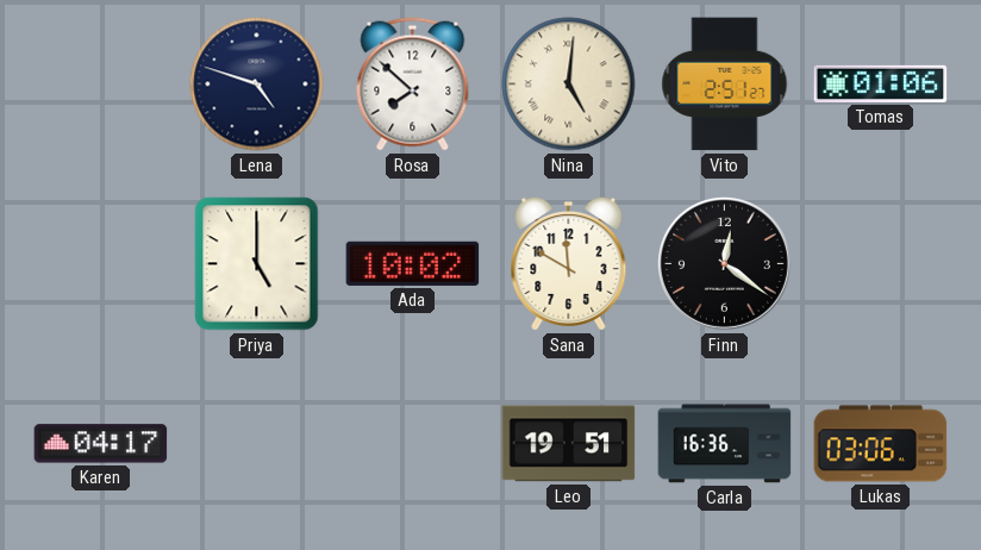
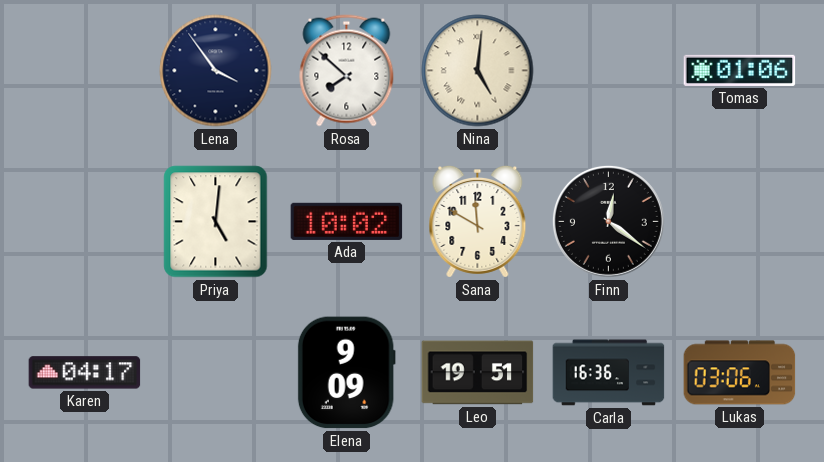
Lena: 4:48 -> 3:54 (216, 71)
Vito: 2:51 -> none (725, 85)
Priya: 5:00 -> 5:01 (216, 222)
Elena: none -> 9:09 (346, 373)
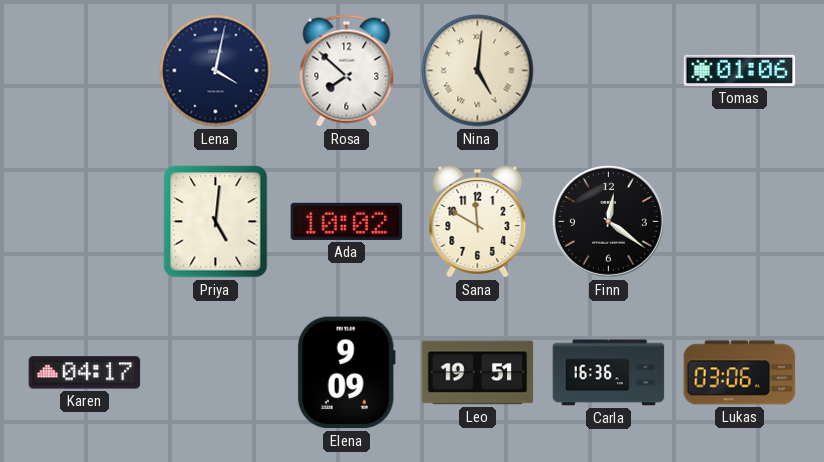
Lena: 3:54 -> 4:02 (216, 71)
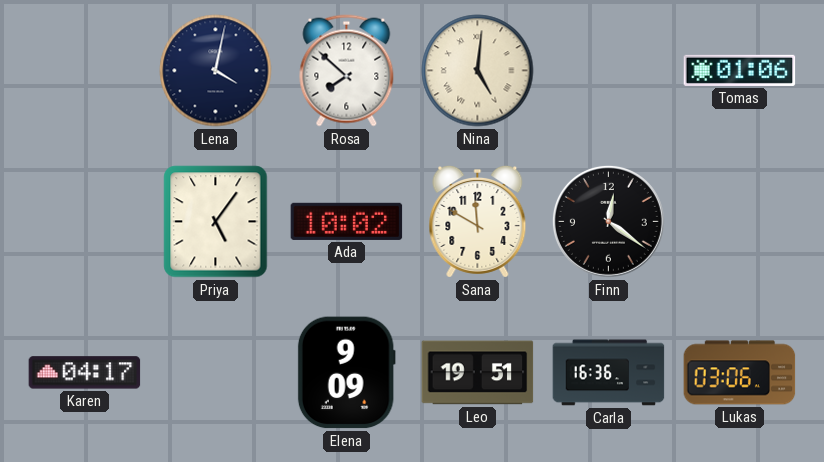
Priya: 5:01 -> 5:06 (216, 222)
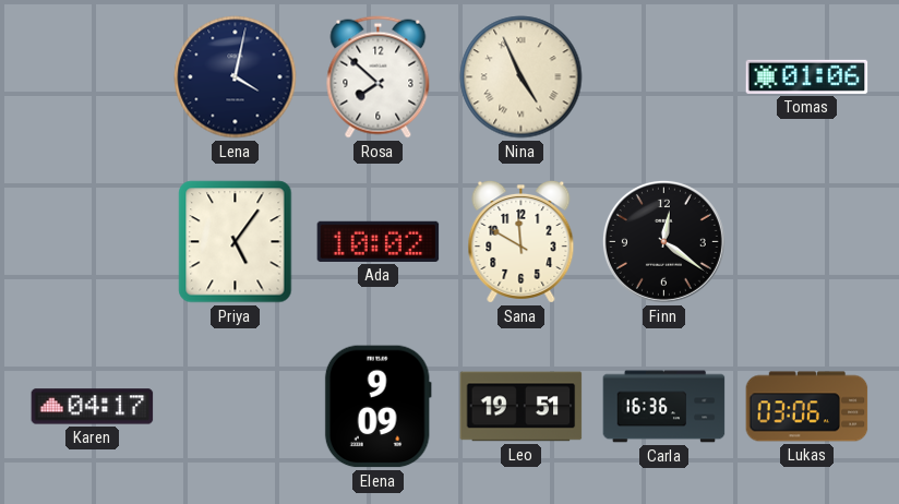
Nina: 5:01 -> 4:56 (522, 77)
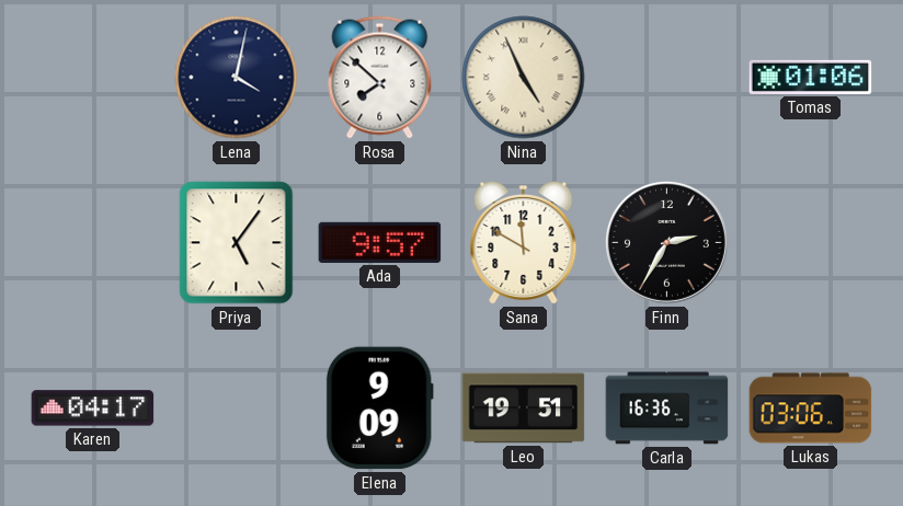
Ada: 10:02 -> 9:57 (380, 242)
Finn: 12:21 -> 2:35 (666, 242)
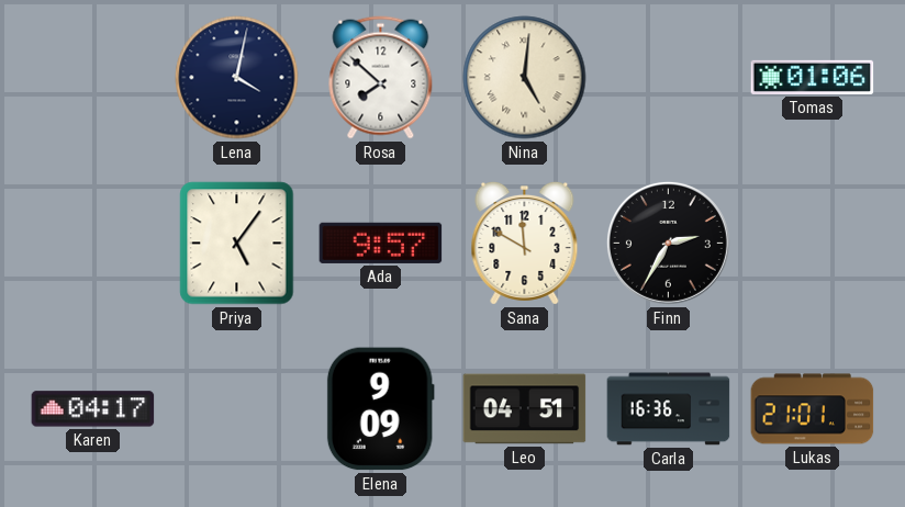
Nina: 4:56 -> 5:01 (525, 78)
Leo: 19:51 -> 04:51 (525, 409)
Lukas: 03:06 -> 21:01 (813, 409)
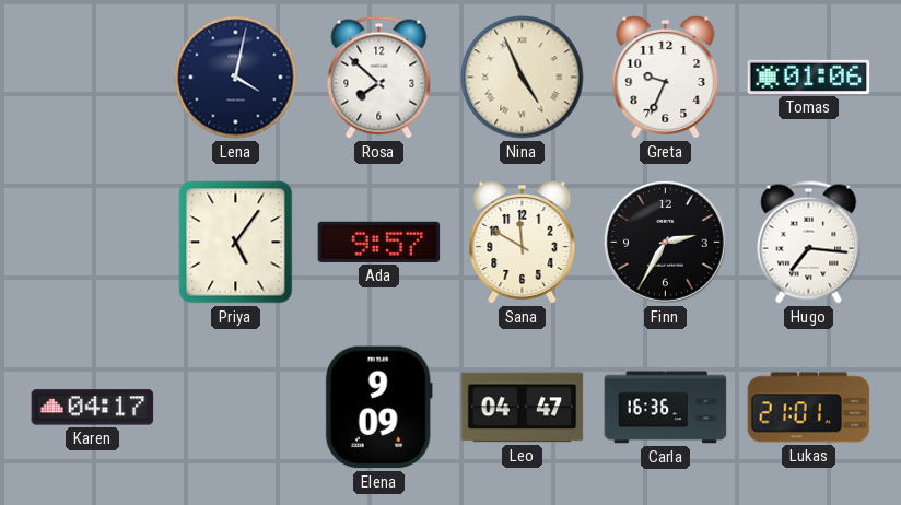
Nina: 5:01 -> 4:56 (523, 78)
Greta: none -> 9:34 (666, 77)
Hugo: none -> 7:16 (809, 243)
Leo: 04:51 -> 04:47 (523, 408)
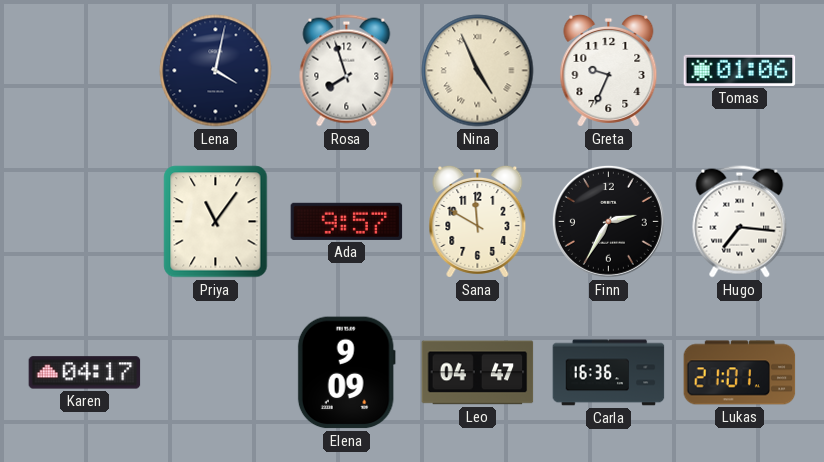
Rosa: 7:52 -> 7:57 (347, 71)
Priya: 5:06 -> 11:06 (216, 222)
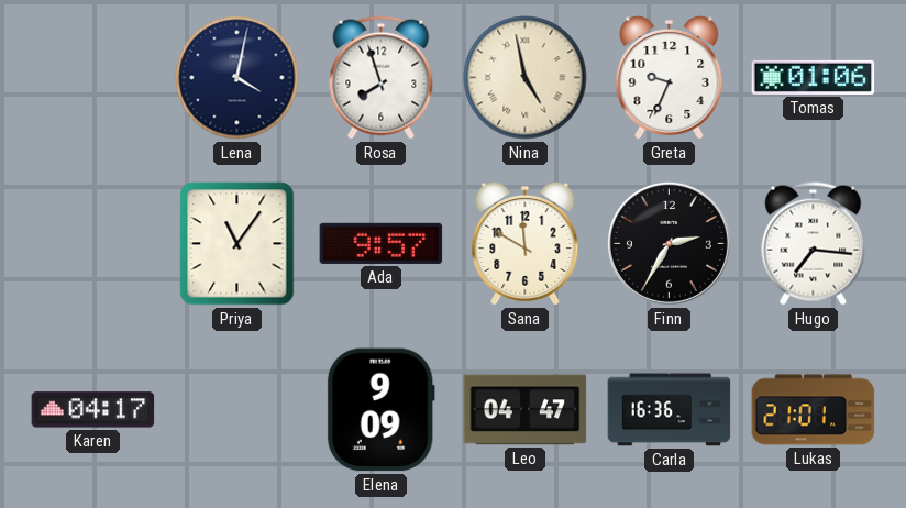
Nina: 4:56 -> 4:58 (526, 78)
